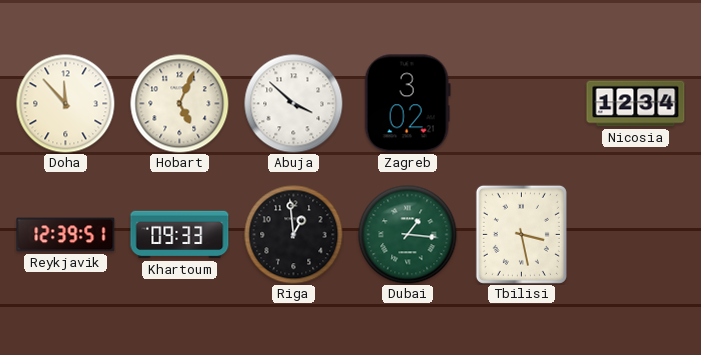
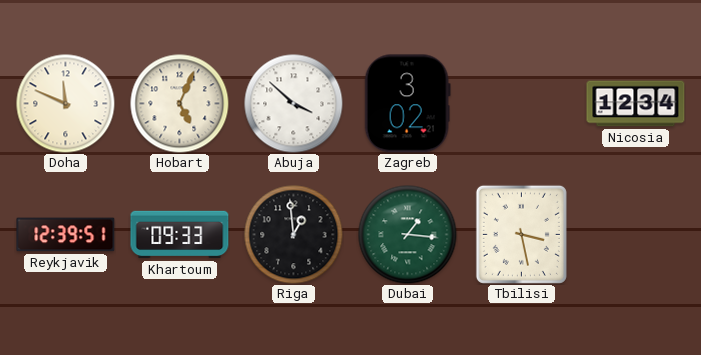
Doha: 11:53 -> 11:49 (66, 104)
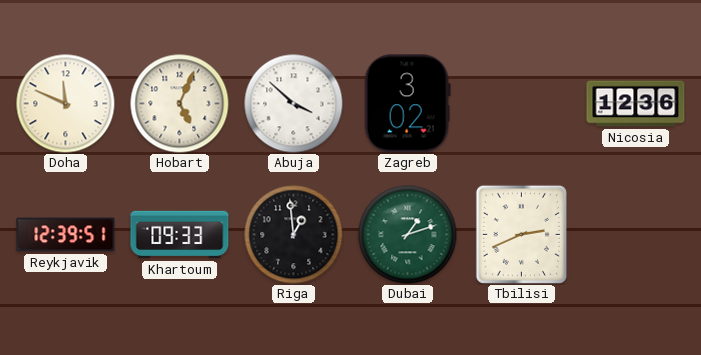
Nicosia: 12:34 -> 12:36 (636, 104)
Dubai: 1:16 -> 1:12 (408, 235)
Tbilisi: 3:28 -> 2:41 (521, 234)
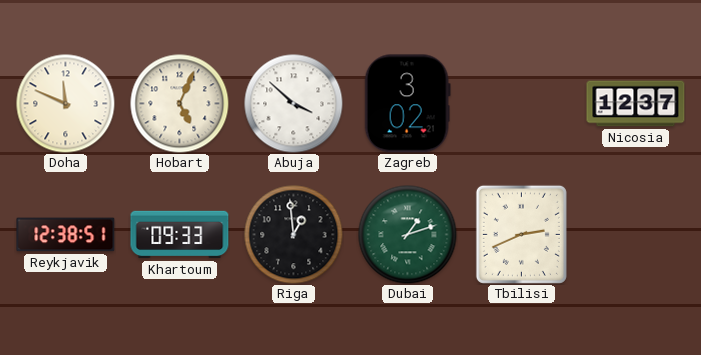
Nicosia: 12:36 -> 12:37 (636, 104)
Reykjavik: 12:39 -> 12:38 (66, 235)
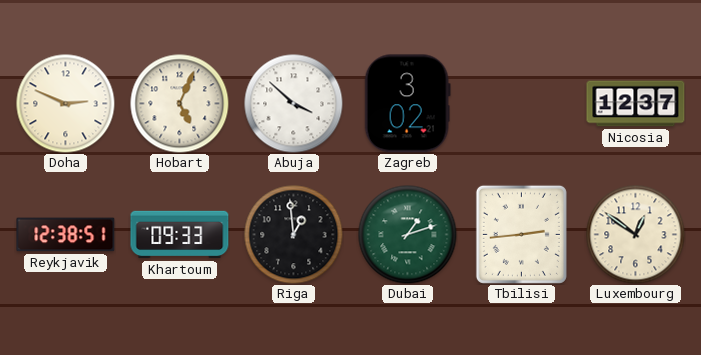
Doha: 11:49 -> 2:49 (66, 104)
Tbilisi: 2:41 -> 2:44 (521, 234)
Luxembourg: none -> 12:51 (636, 235)
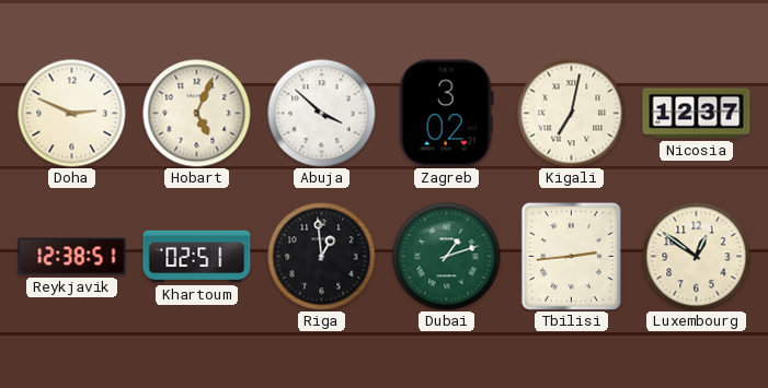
Kigali: none -> 7:02 (572, 114)
Khartoum: 09:33 -> 02:51 (197, 257)
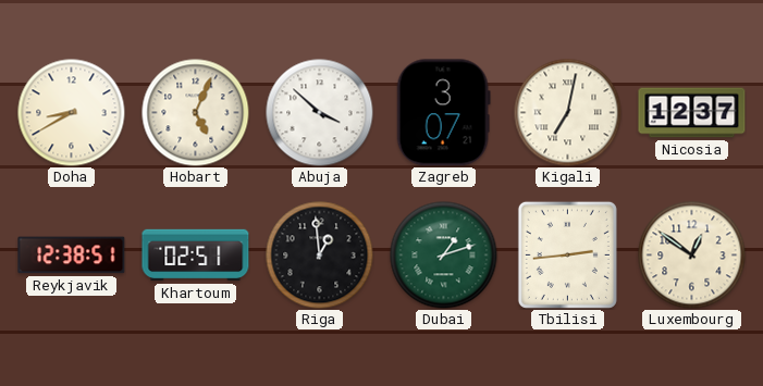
Doha: 2:49 -> 8:40 (72, 113)
Zagreb: 3:02 -> 3:07 (443, 113)
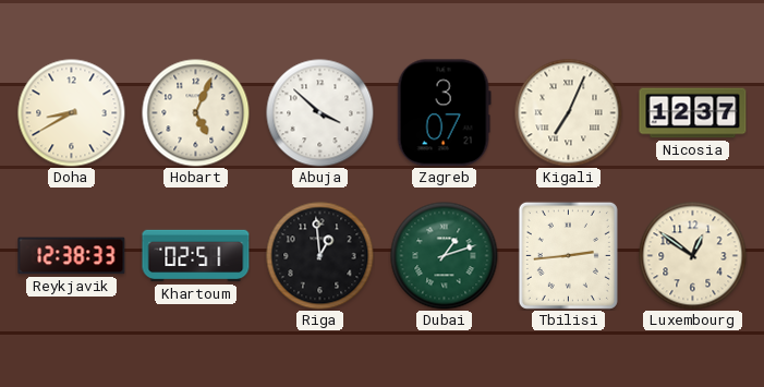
Kigali: 7:02 -> 7:04 (569, 113)
Reykjavik: 12:38:51 -> 12:38:33 (72, 256)
